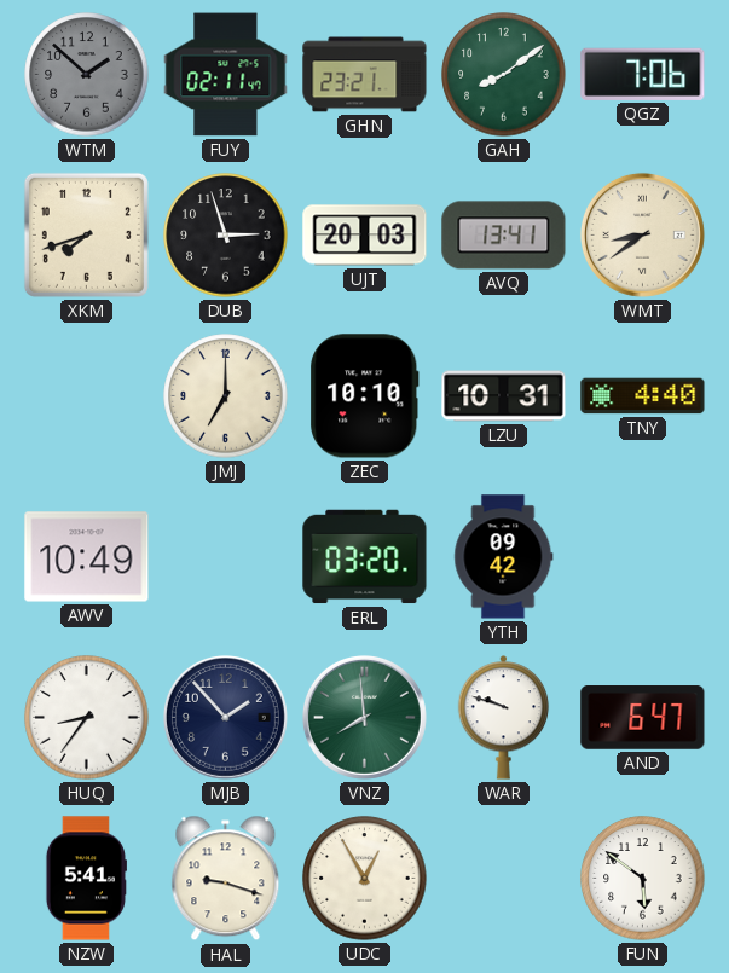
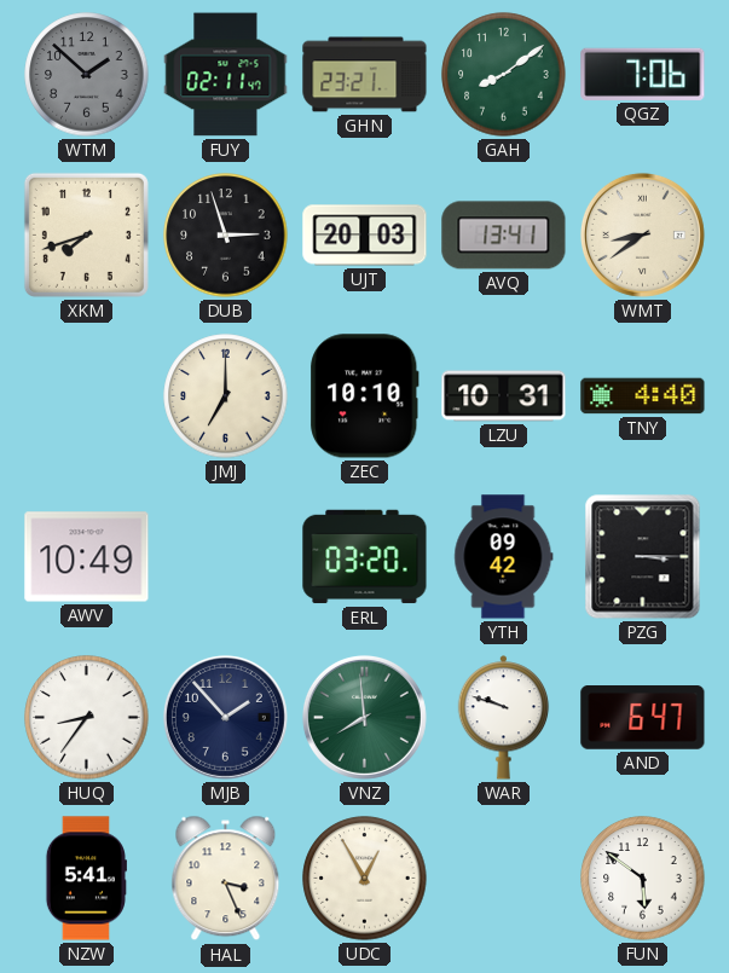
PZG: none -> 3:15 (643, 557)
HAL: 9:18 -> 3:26 (226, 879)
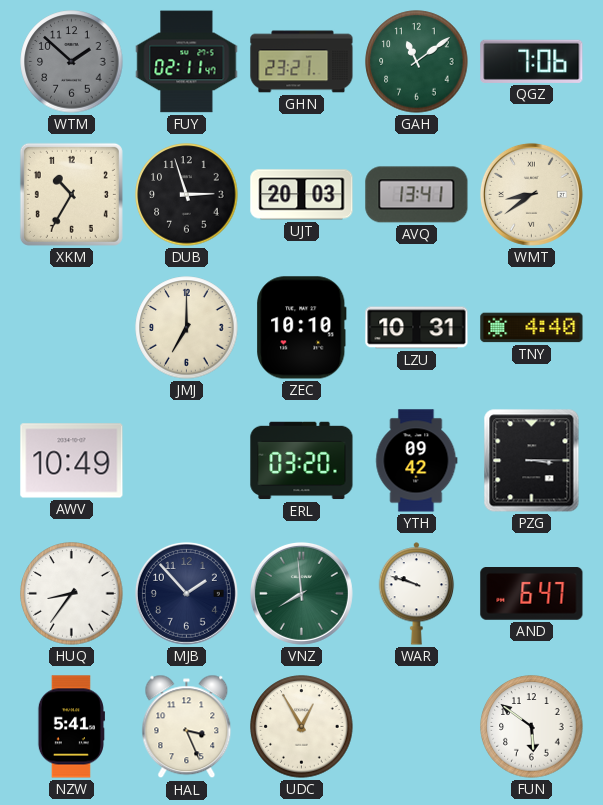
GAH: 8:09 -> 11:09 (417, 62)
XKM: 7:42 -> 10:35 (71, 194)
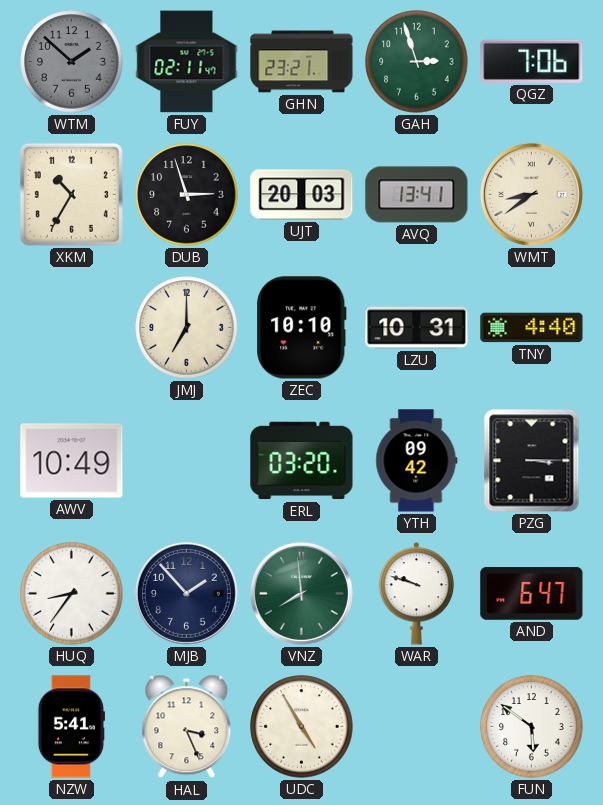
GAH: 11:09 -> 2:57 (417, 62)
UDC: 12:55 -> 4:55 (302, 727)
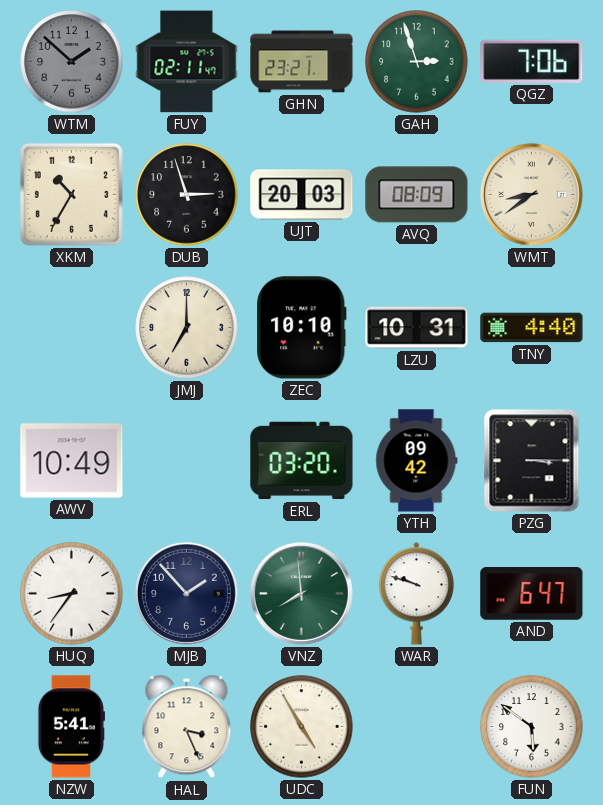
AVQ: 13:41 -> 08:09 (417, 195)
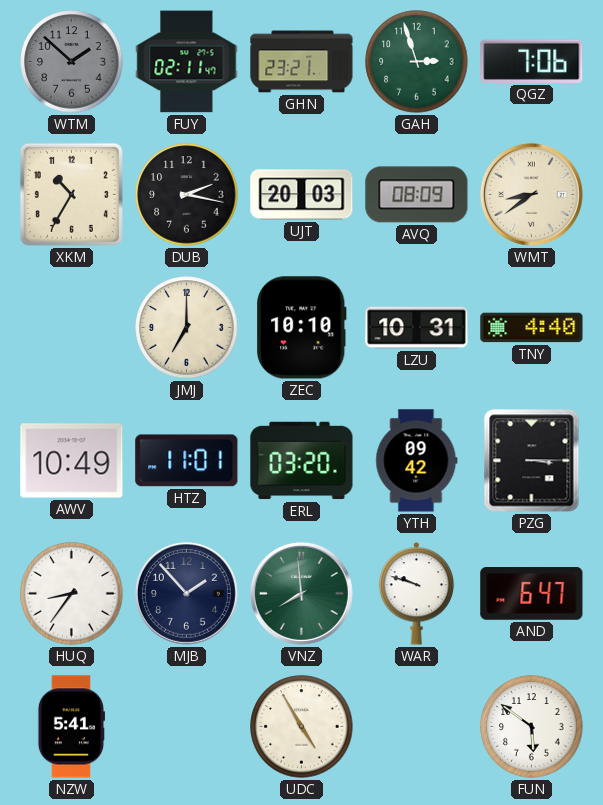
DUB: 2:57 -> 2:17 (187, 195)
HTZ: none -> 11:01 (187, 461)
HAL: 3:26 -> none (187, 727)
